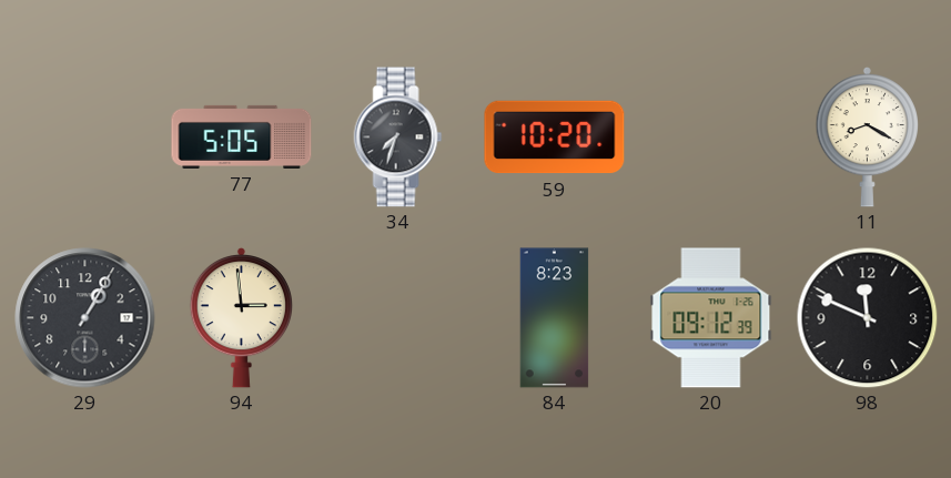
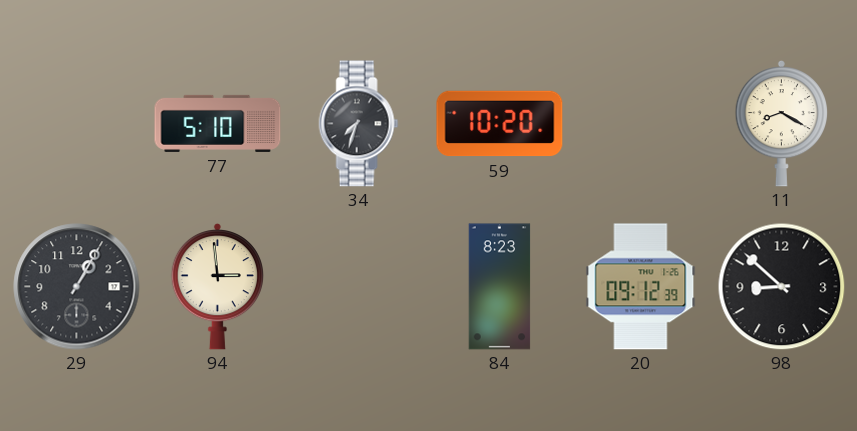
77: 5:05 -> 5:10 (218, 123)
98: 11:49 -> 8:52 (781, 286)
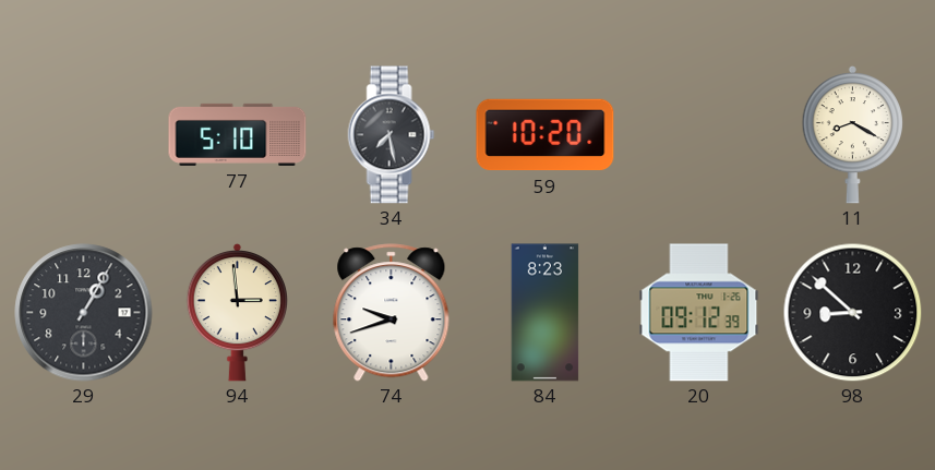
34: 7:33 -> 7:28 (392, 135)
74: none -> 9:42 (392, 313)
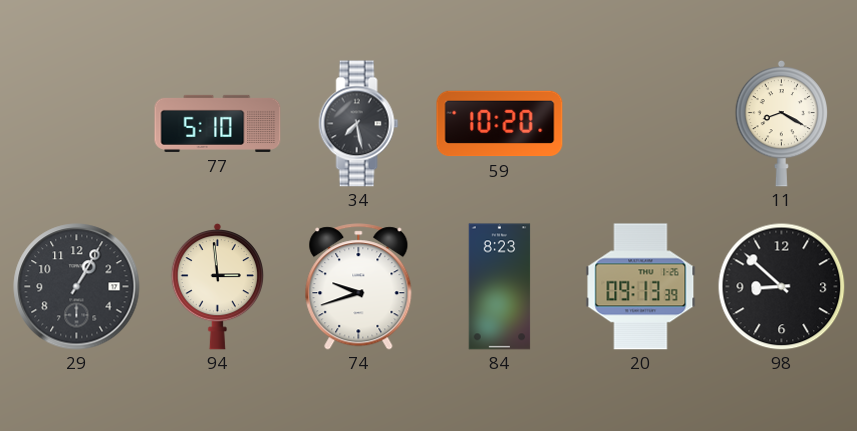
20: 09:12 -> 09:13 (641, 287)
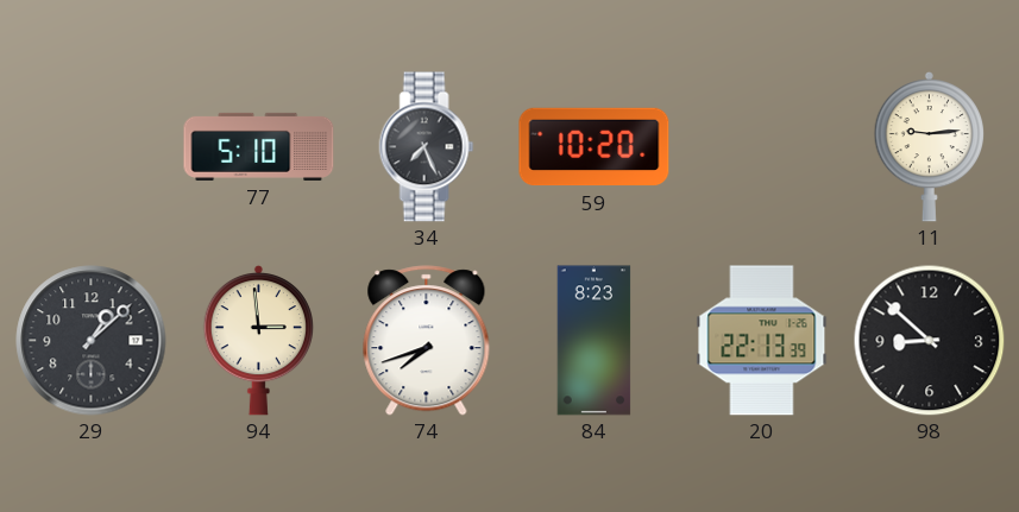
34: 7:28 -> 7:26 (427, 147)
11: 8:20 -> 9:14 (929, 146)
29: 1:05 -> 1:08 (92, 341)
74: 9:42 -> 7:42 (427, 341)
20: 09:13 -> 22:13 (762, 341)
